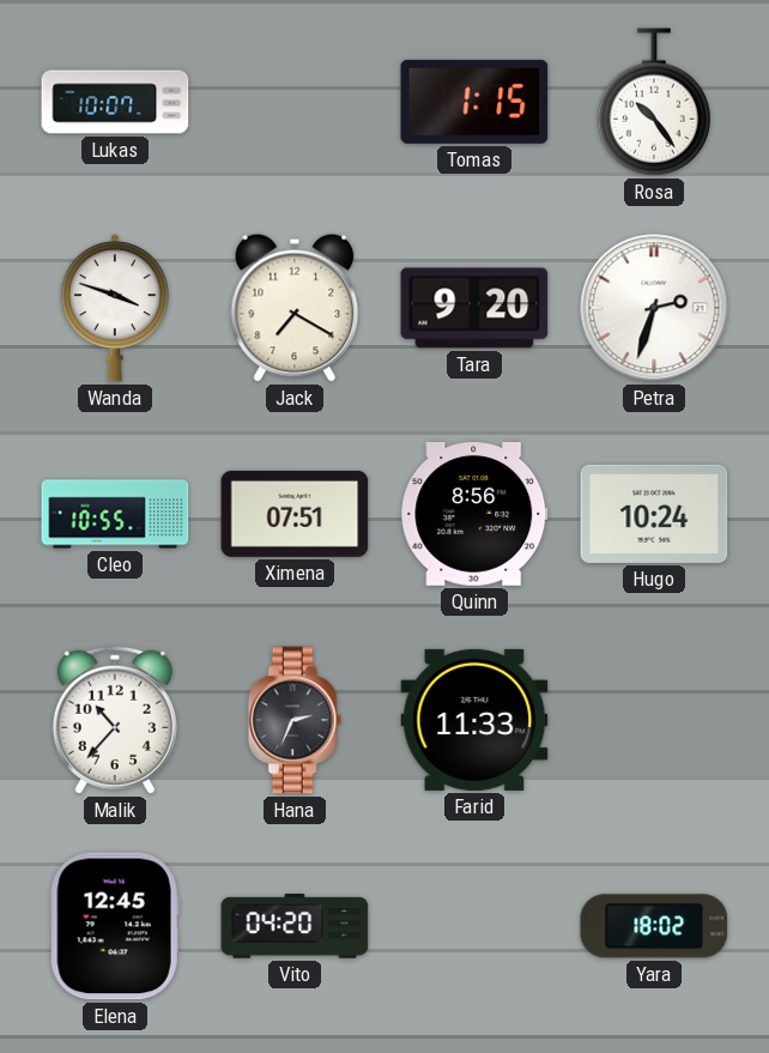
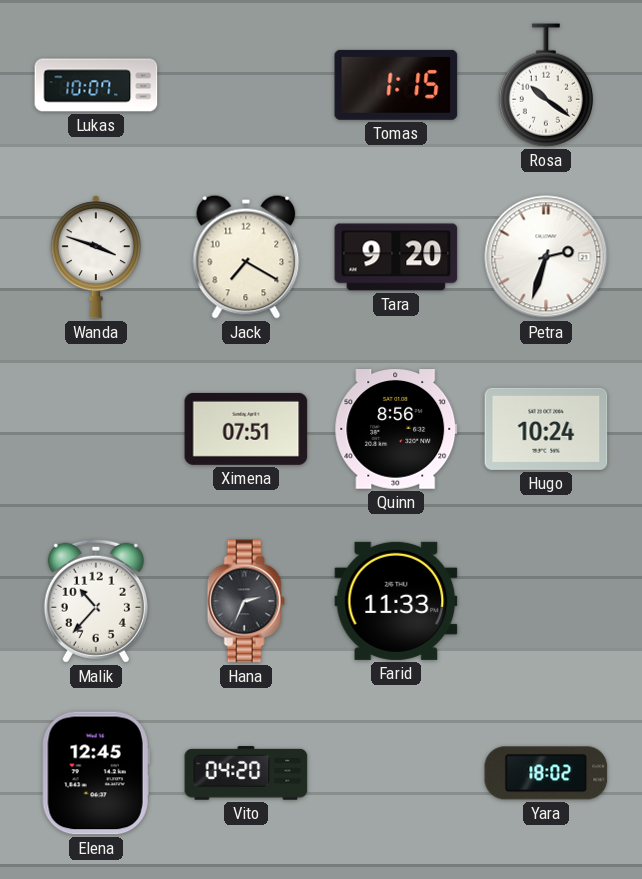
Rosa: 10:24 -> 10:21 (546, 85)
Cleo: 10:55 -> none (115, 514)
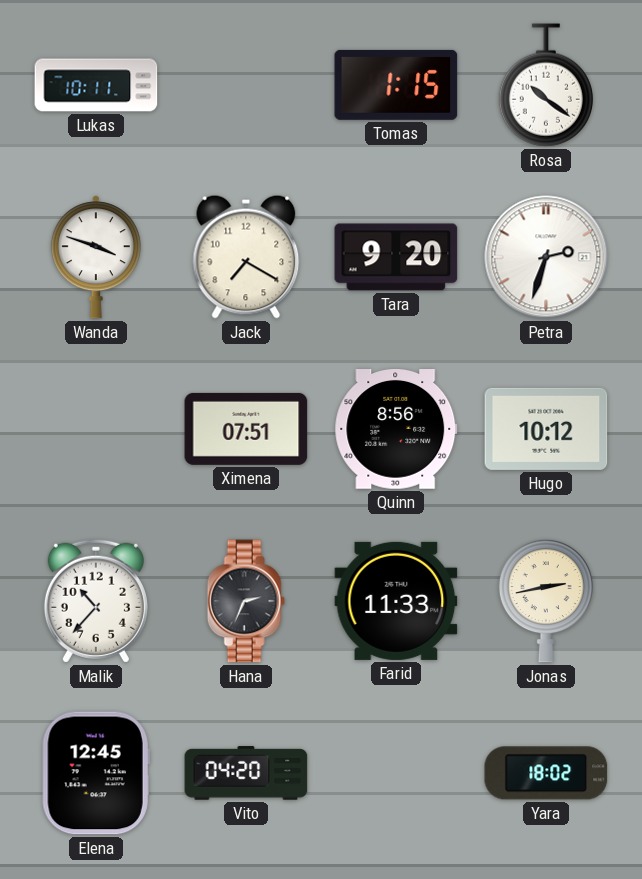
Lukas: 10:07 -> 10:11 (96, 85)
Hugo: 10:24 -> 10:12 (546, 429)
Jonas: none -> 2:43 (546, 601)
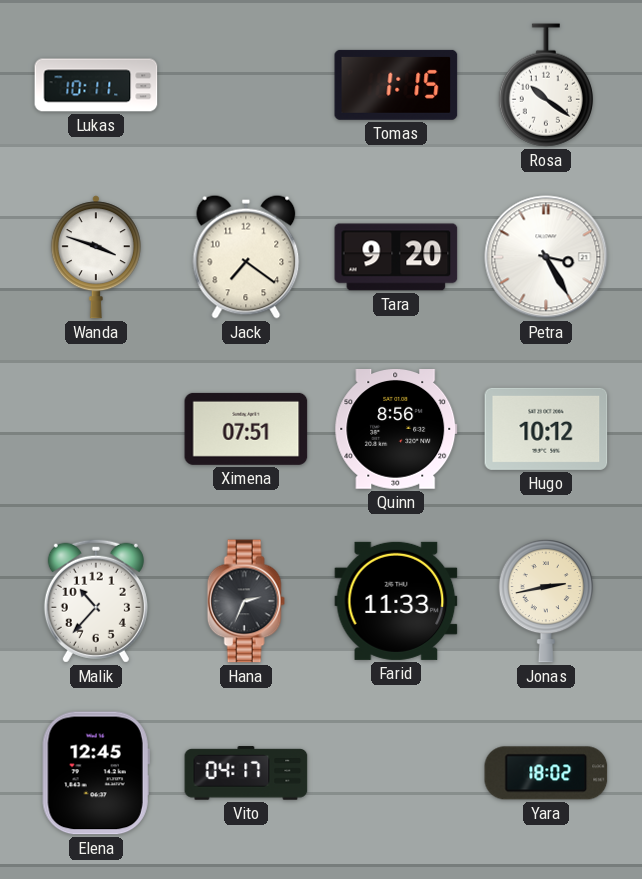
Jack: 7:20 -> 7:21 (246, 257)
Petra: 2:33 -> 3:25 (546, 257)
Vito: 04:20 -> 04:17 (246, 773)
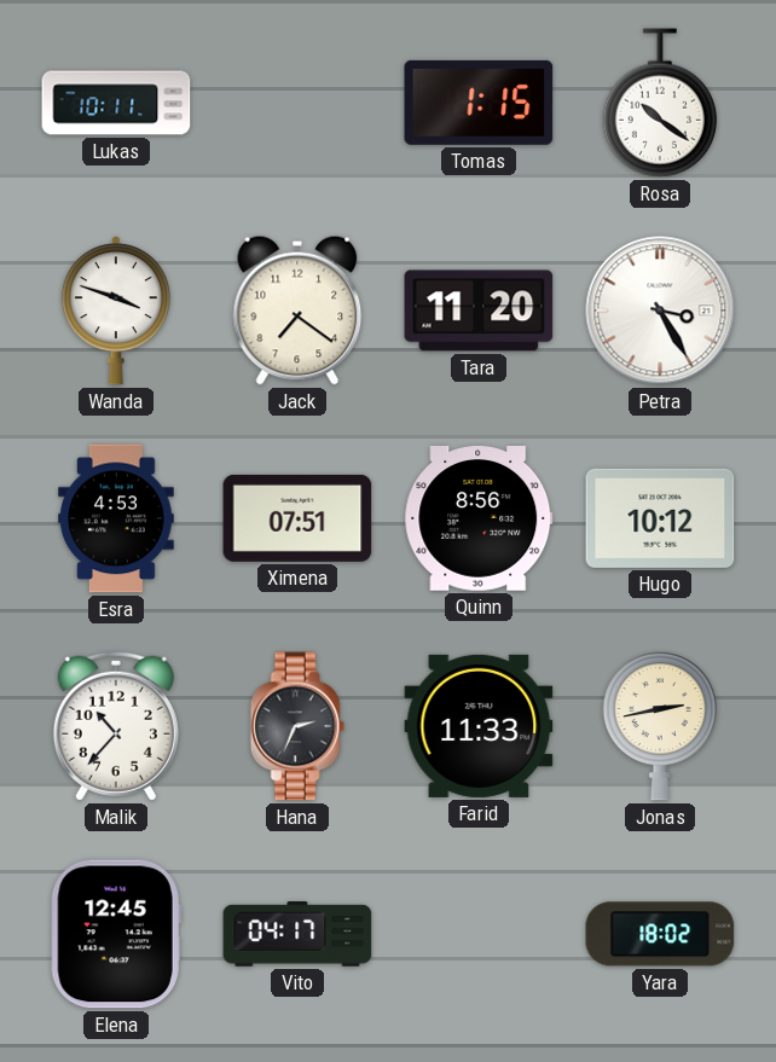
Tara: 9:20 -> 11:20 (479, 311)
Esra: none -> 4:53 (116, 518)
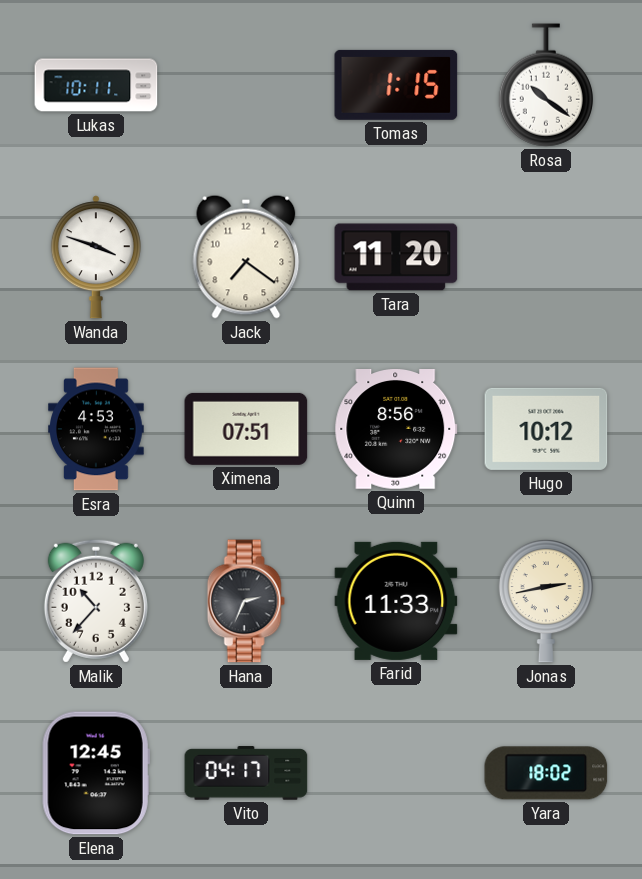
Petra: 3:25 -> none (660, 311)
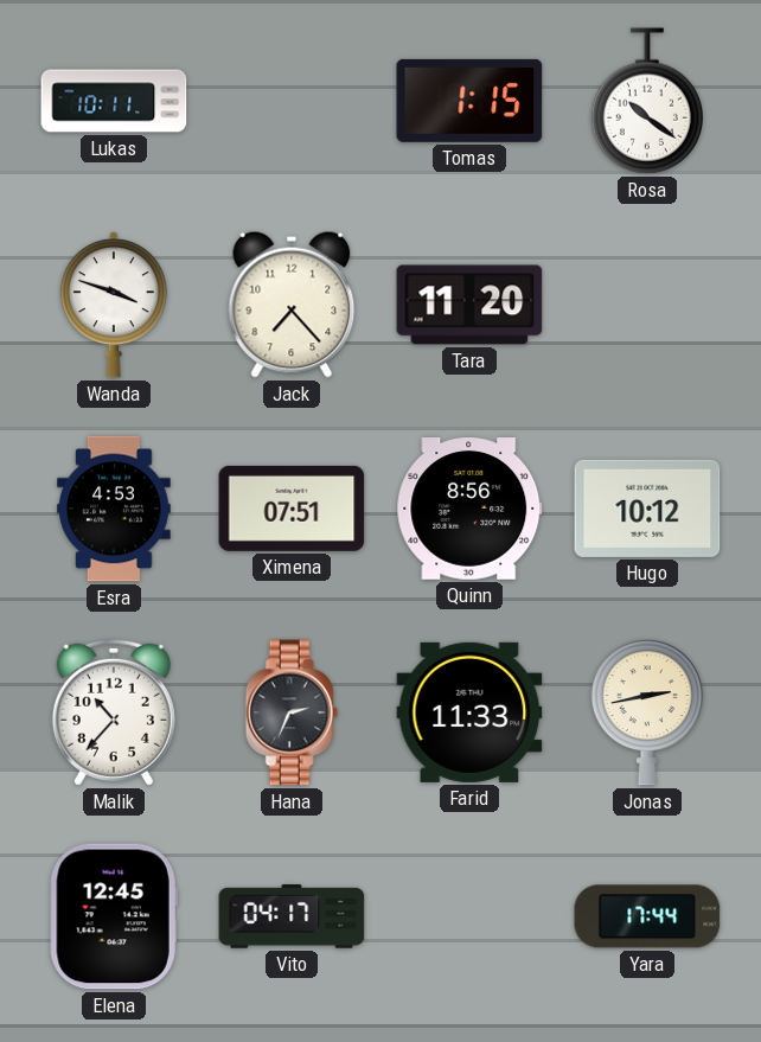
Jack: 7:21 -> 7:23 (292, 305)
Yara: 18:02 -> 17:44 (647, 916)
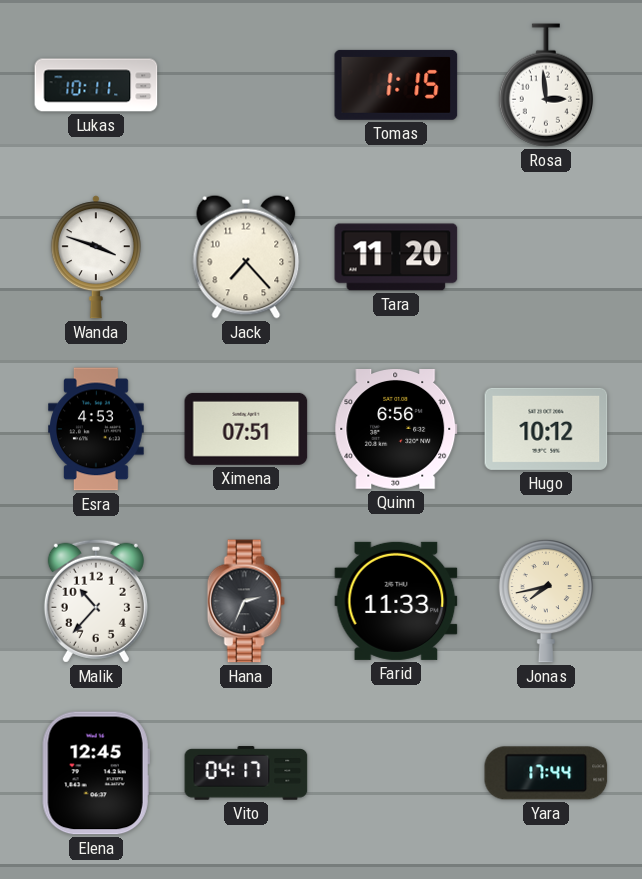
Rosa: 10:21 -> 2:59 (546, 85)
Quinn: 8:56 -> 6:56 (396, 430)
Jonas: 2:43 -> 7:43 (546, 601)
